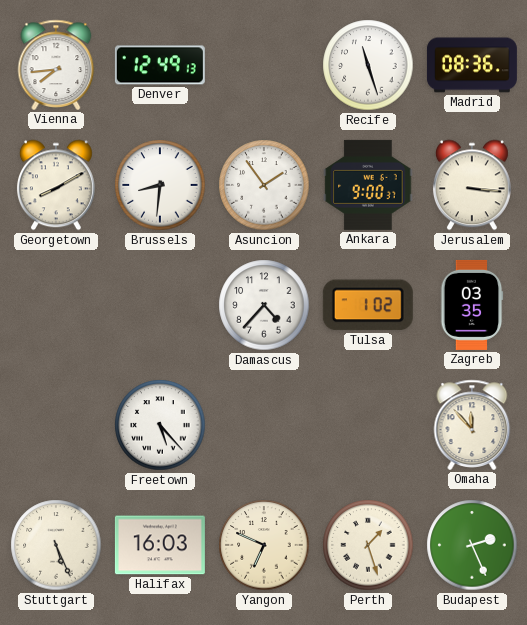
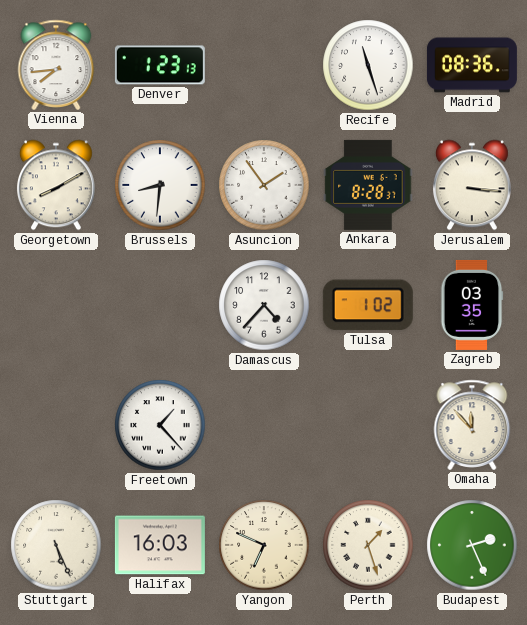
Denver: 12:49 -> 1:23 (160, 65)
Ankara: 9:00 -> 8:28 (368, 185)
Freetown: 5:23 -> 1:23 (160, 425)
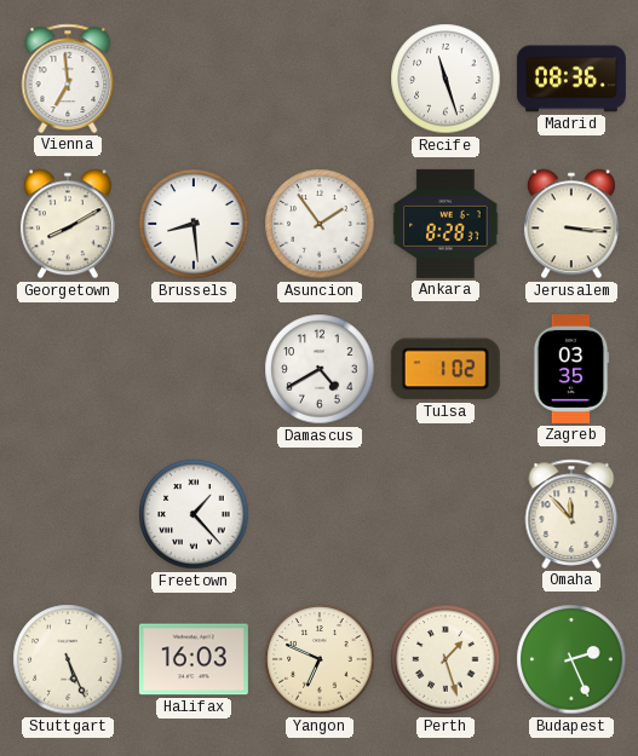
Vienna: 7:44 -> 6:59 (68, 79)
Denver: 1:23 -> none (160, 65)
Brussels: 8:31 -> 8:29 (194, 224)
Damascus: 4:37 -> 4:40 (320, 369)
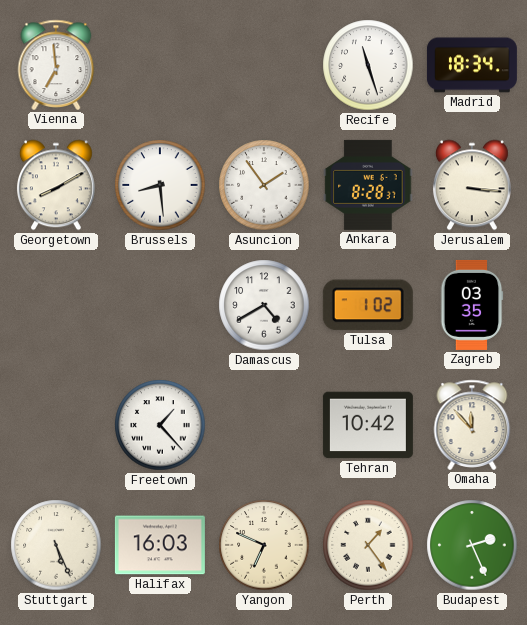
Madrid: 08:36 -> 18:34 (472, 65)
Tehran: none -> 10:42 (368, 425)
Perth: 1:27 -> 1:24 (368, 545)
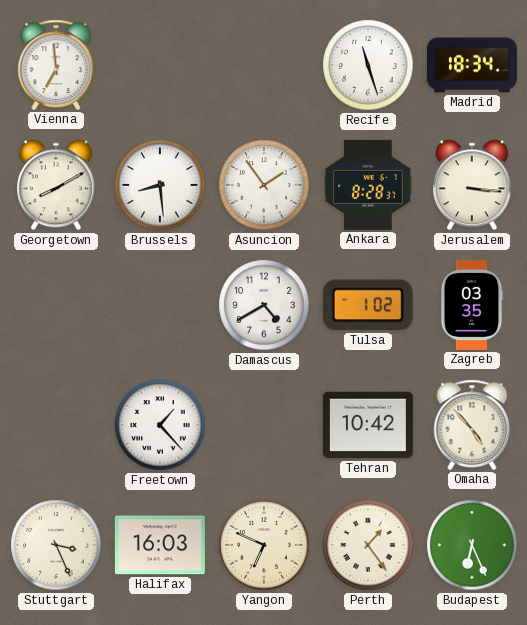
Omaha: 11:53 -> 4:53 (472, 425)
Stuttgart: 5:26 -> 3:26 (56, 545)
Budapest: 2:26 -> 6:26 (472, 545)
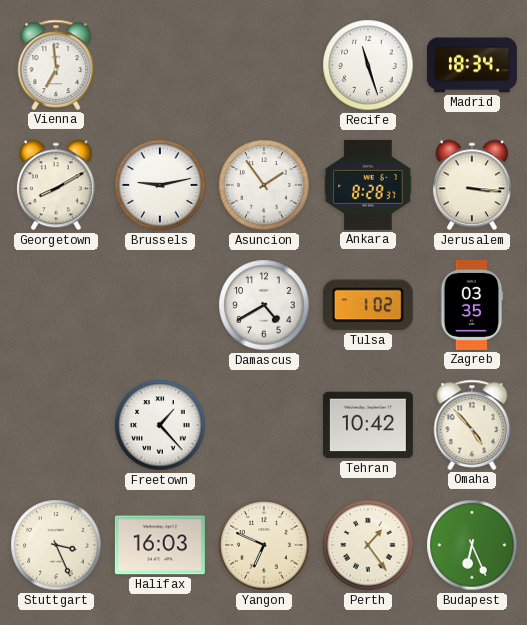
Brussels: 8:29 -> 9:13 (160, 185)
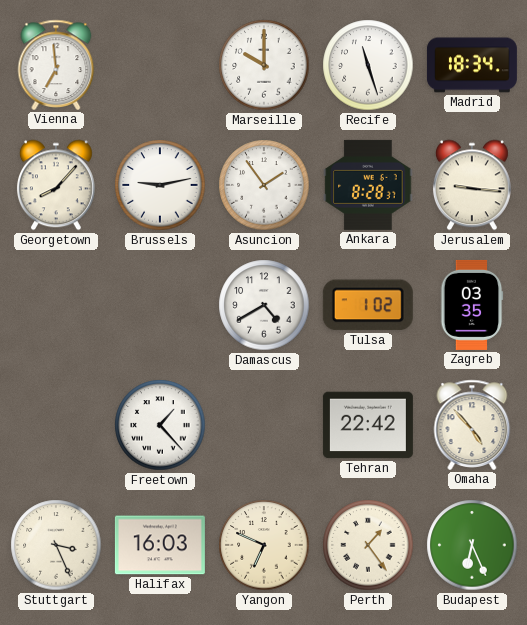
Marseille: none -> 10:00 (264, 65)
Georgetown: 8:10 -> 8:07 (56, 185)
Jerusalem: 3:16 -> 9:16 (472, 185)
Tehran: 10:42 -> 22:42 (368, 425)
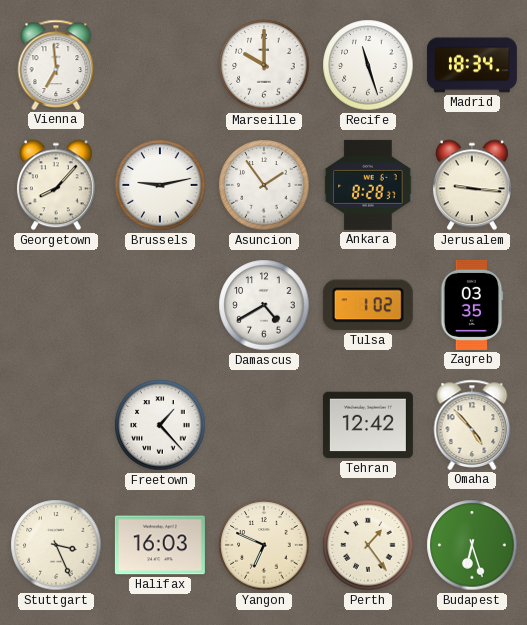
Tehran: 22:42 -> 12:42 (368, 425)
Budapest: 6:26 -> 6:27 (472, 545)
